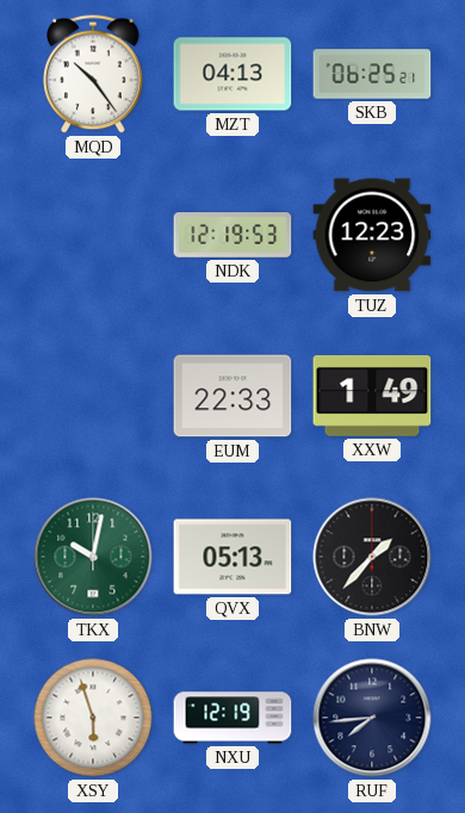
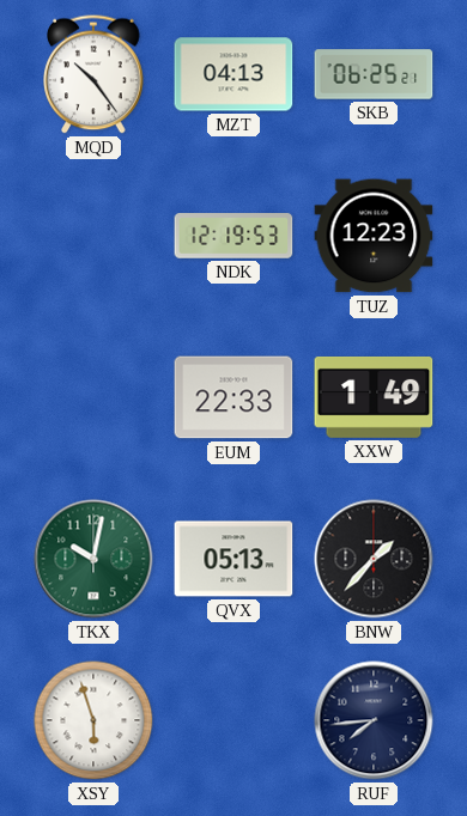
NXU: 12:19 -> none (232, 718)
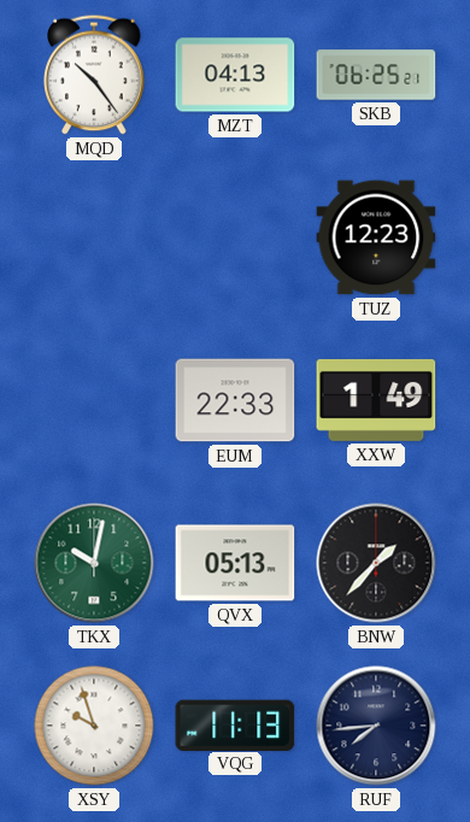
NDK: 12:19 -> none (233, 237)
XSY: 5:57 -> 9:57 (94, 726)
VQG: none -> 11:13 (235, 724)
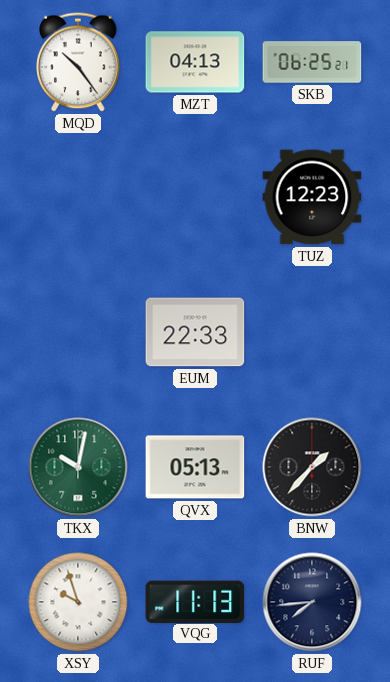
XXW: 1:49 -> none (376, 400)
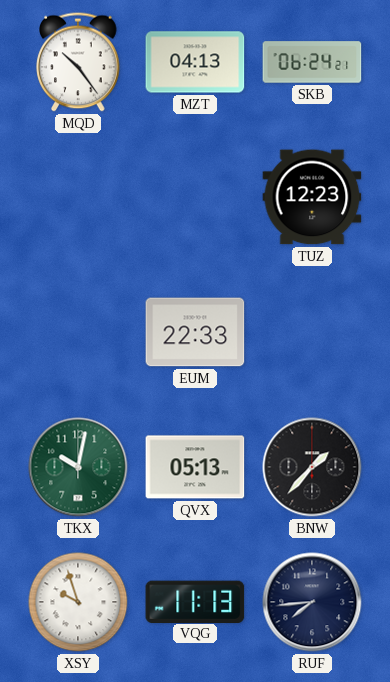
SKB: 06:25 -> 06:24 (312, 62)
